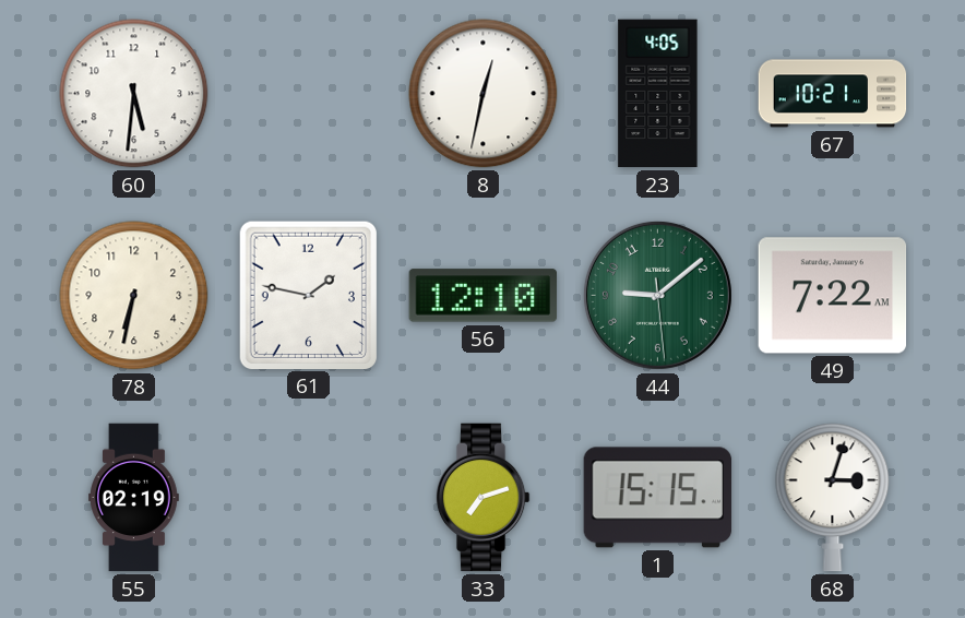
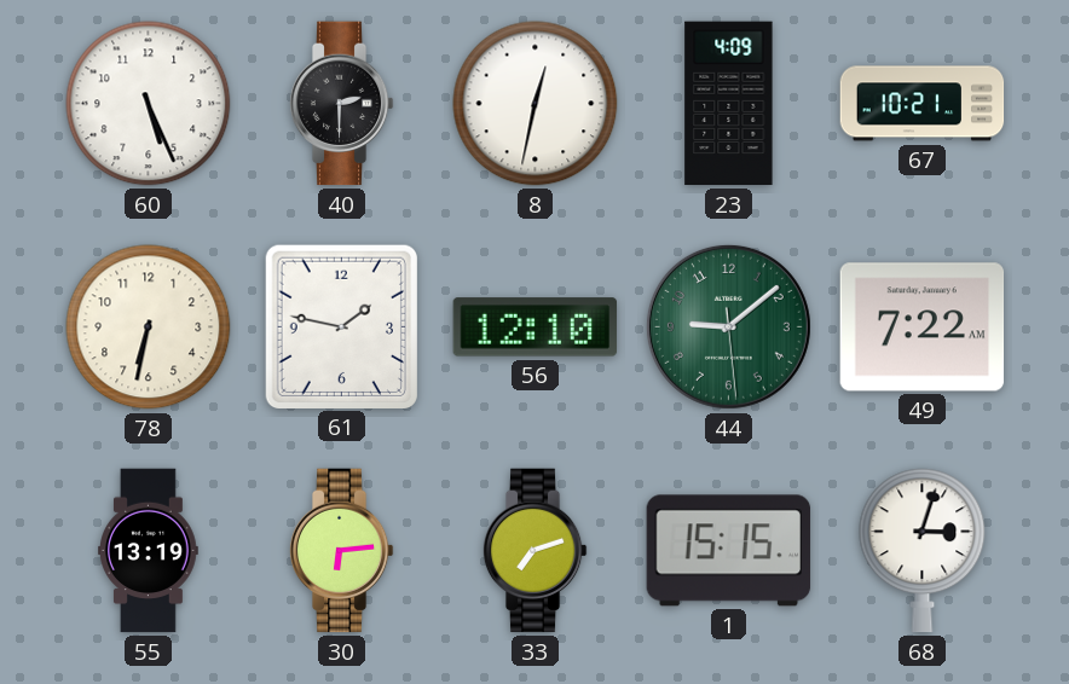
60: 5:31 -> 5:26 (149, 104)
40: none -> 2:30 (341, 104)
23: 4:05 -> 4:09 (729, 104)
55: 02:19 -> 13:19 (149, 551)
30: none -> 6:14 (341, 551)
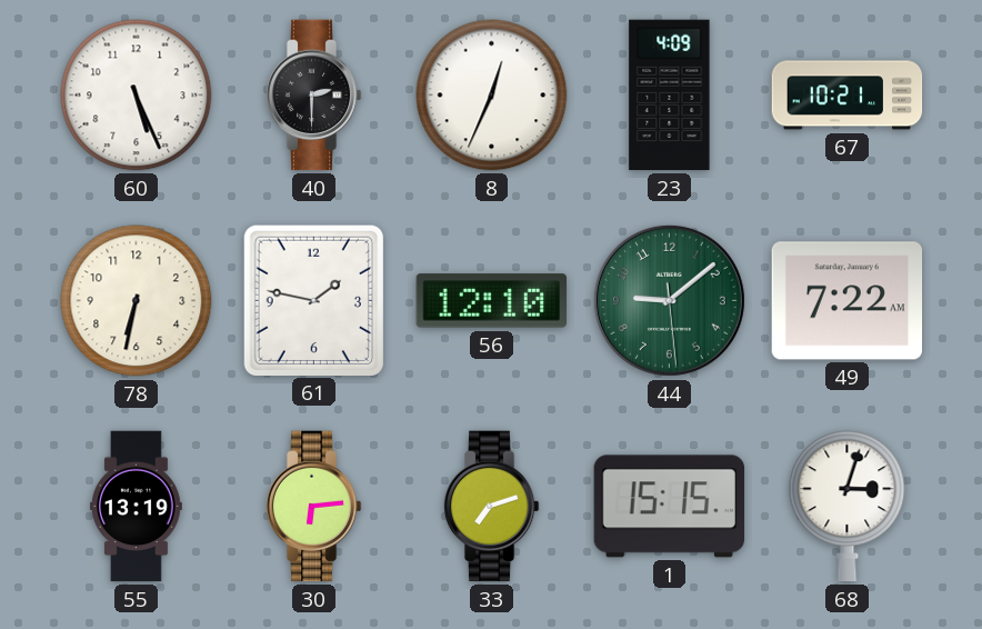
8: 12:32 -> 12:34 (492, 96)
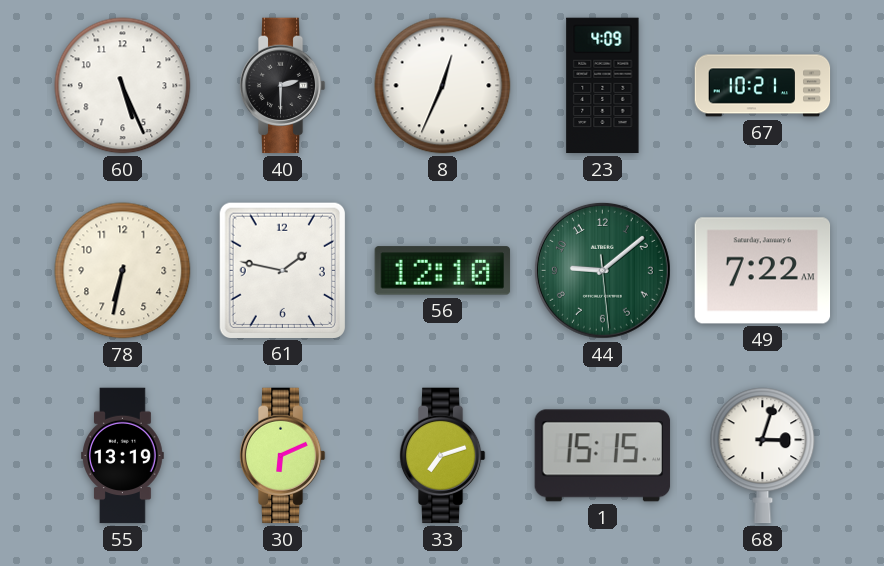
30: 6:14 -> 6:11 (282, 456)
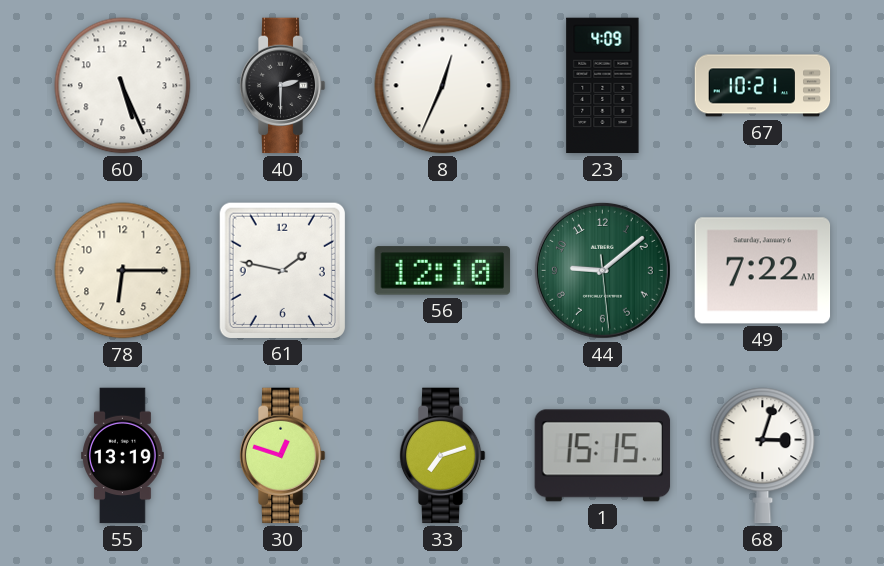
78: 6:32 -> 6:15 (123, 271)
30: 6:11 -> 12:48 (282, 456)
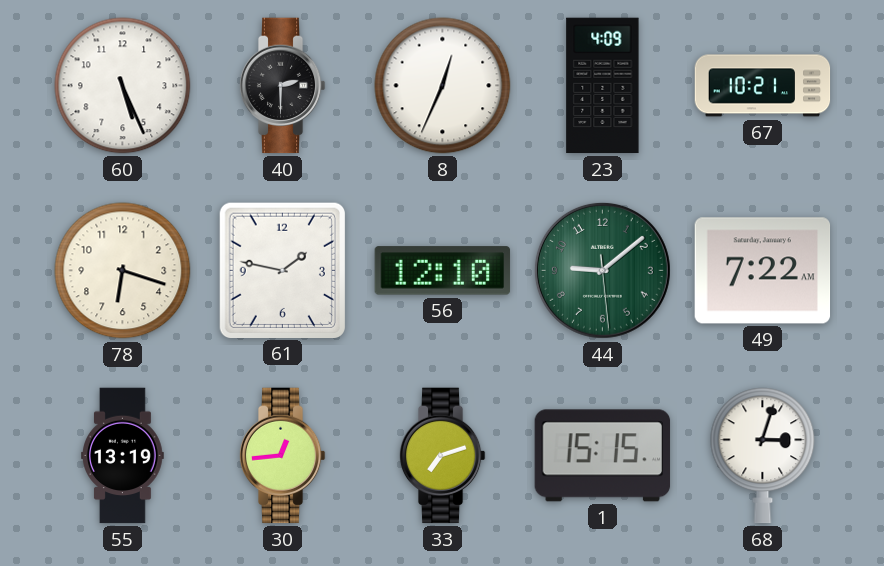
78: 6:15 -> 6:18 (123, 271)
30: 12:48 -> 12:44 (282, 456)
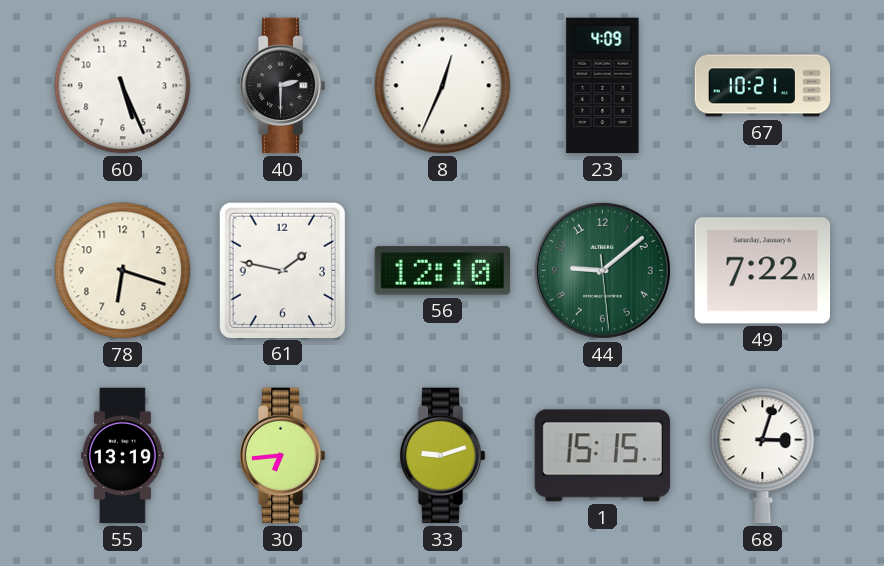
30: 12:44 -> 6:44 (282, 456)
33: 7:12 -> 9:12 (442, 456)
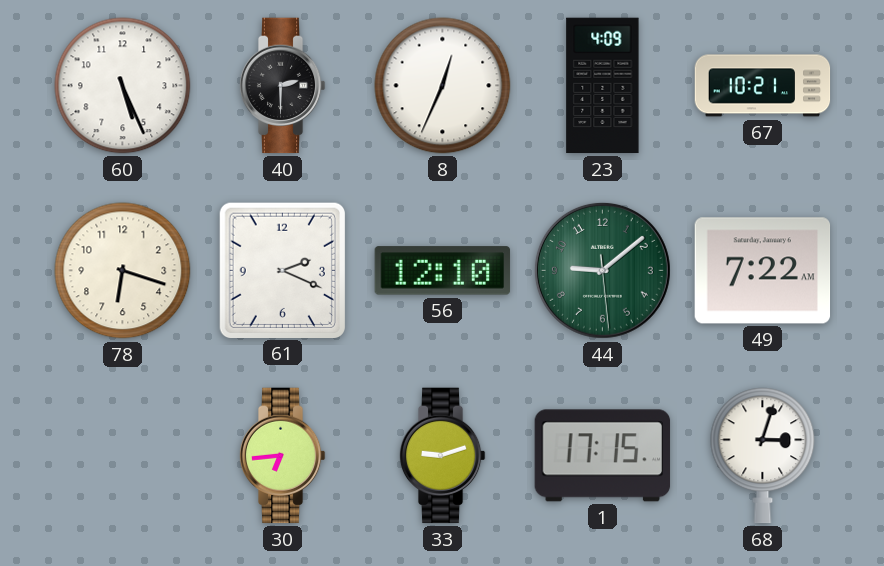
61: 1:47 -> 2:19 (282, 270)
55: 13:19 -> none (123, 456)
1: 15:15 -> 17:15 (603, 456)
